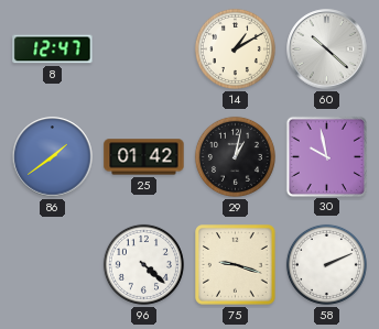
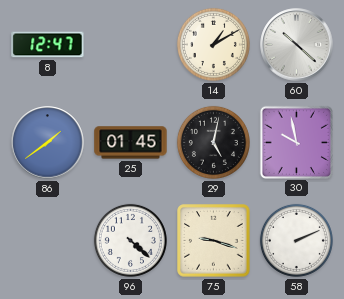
25: 01:42 -> 01:45 (131, 143)
29: 1:02 -> 5:02 (213, 142)
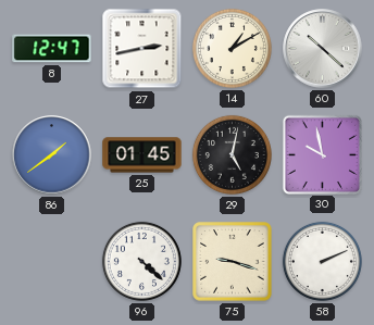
27: none -> 2:43 (142, 49)
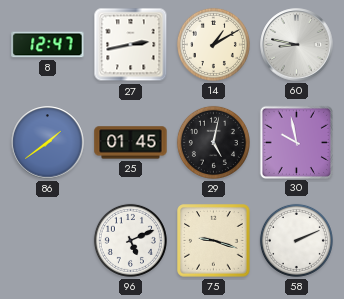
60: 10:22 -> 8:47 (297, 45)
96: 4:22 -> 5:11 (130, 240)
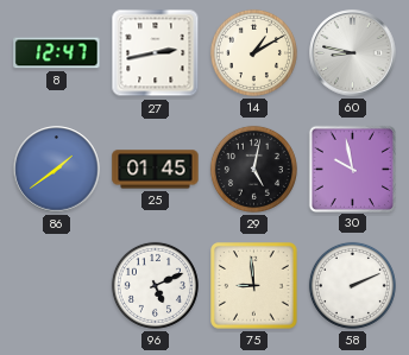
75: 9:18 -> 8:59 (254, 286)
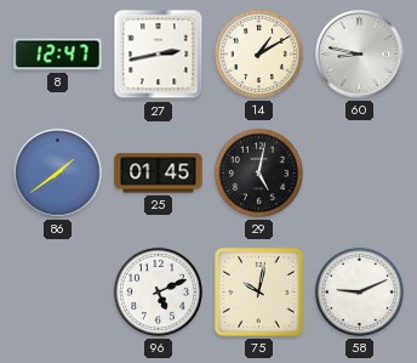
30: 9:58 -> none (352, 169)
75: 8:59 -> 10:02 (259, 293)
58: 2:11 -> 9:11 (359, 291)
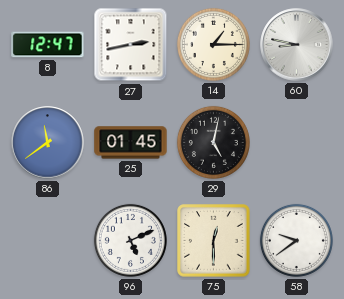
14: 1:10 -> 1:15 (213, 44)
86: 1:39 -> 11:39 (48, 143)
75: 10:02 -> 12:30 (214, 241)
58: 9:11 -> 9:39 (296, 240)
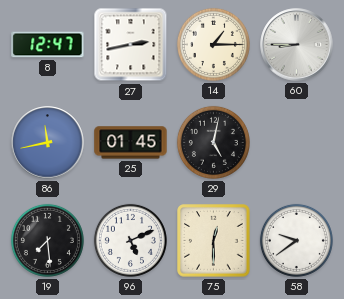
60: 8:47 -> 8:45 (297, 45)
86: 11:39 -> 11:43 (48, 143)
19: none -> 7:29 (47, 240)
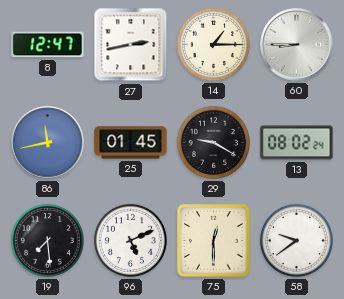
29: 5:02 -> 9:20 (213, 142)
13: none -> 08:02 (297, 143)
